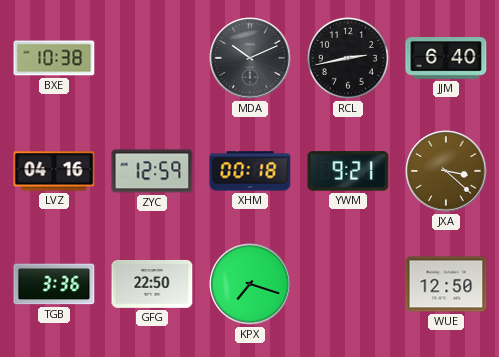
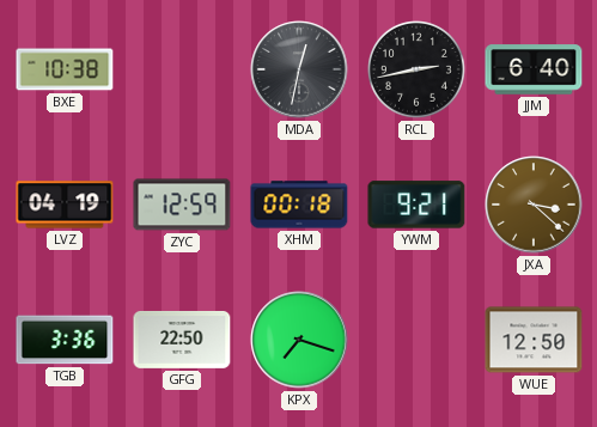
MDA: 10:11 -> 12:32 (299, 69)
LVZ: 04:16 -> 04:19 (65, 205)
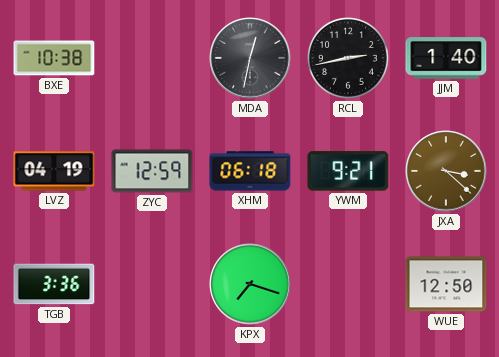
JJM: 6:40 -> 1:40 (446, 58)
XHM: 00:18 -> 06:18 (250, 171)
GFG: 22:50 -> none (182, 340)
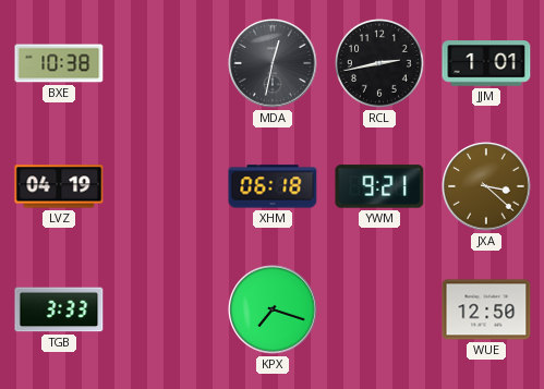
JJM: 1:40 -> 1:01 (486, 63)
ZYC: 12:59 -> none (152, 171)
TGB: 3:36 -> 3:33 (59, 309)
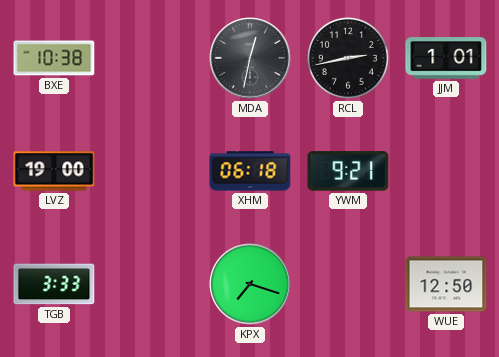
LVZ: 04:19 -> 19:00 (54, 171)
JXA: 3:22 -> none (486, 186)
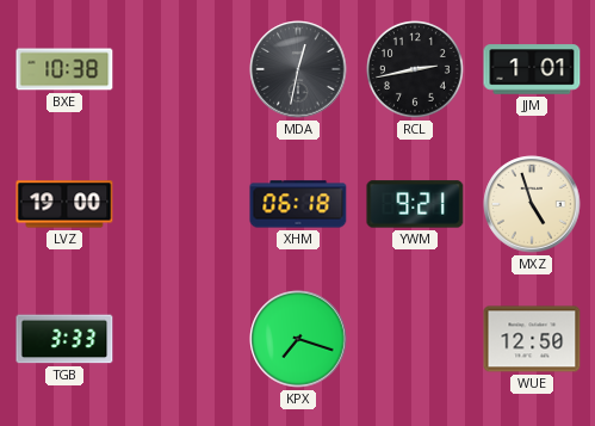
MXZ: none -> 4:57 (532, 204)
